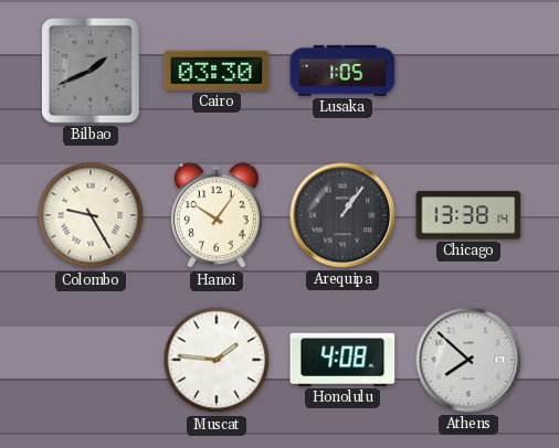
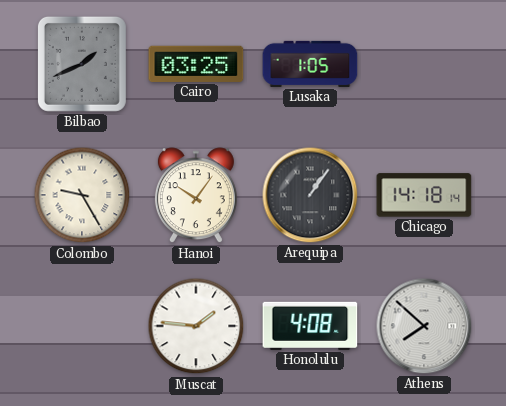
Cairo: 03:30 -> 03:25 (196, 64)
Chicago: 13:38 -> 14:18 (424, 195)
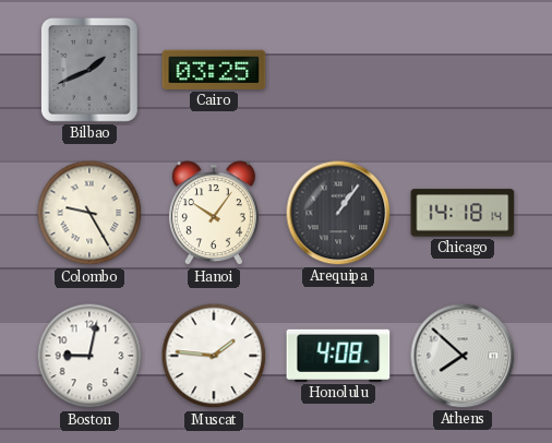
Lusaka: 1:05 -> none (310, 64)
Boston: none -> 9:02 (89, 356)
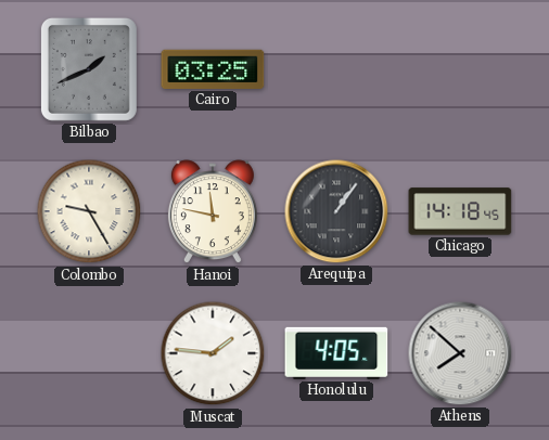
Hanoi: 10:06 -> 11:47 (213, 212)
Chicago: 14:18:14 -> 14:18:45 (460, 211)
Boston: 9:02 -> none (89, 356)
Honolulu: 4:08 -> 4:05 (336, 353)
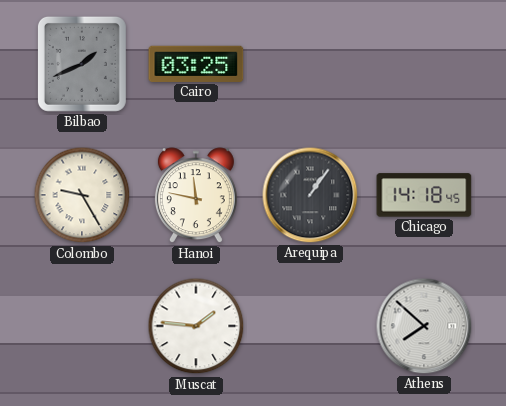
Honolulu: 4:05 -> none (336, 353)
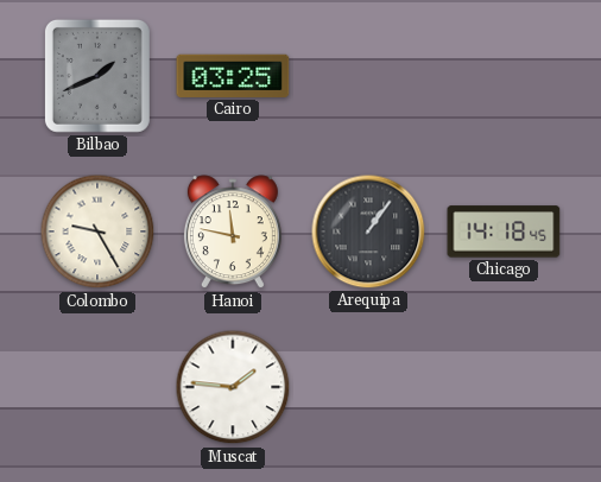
Athens: 7:52 -> none (424, 326)
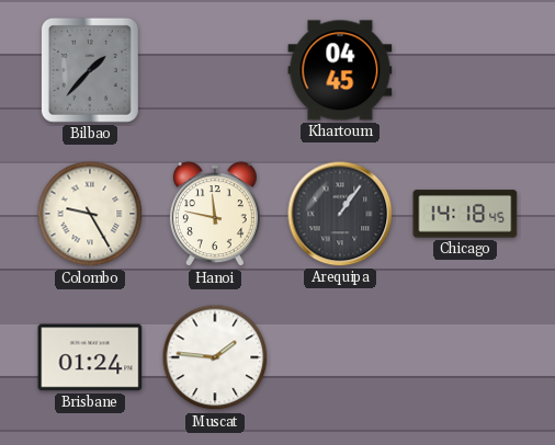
Bilbao: 1:41 -> 1:37 (90, 70)
Cairo: 03:25 -> none (233, 76)
Khartoum: none -> 04:45 (340, 70)
Brisbane: none -> 01:24 (90, 357)
